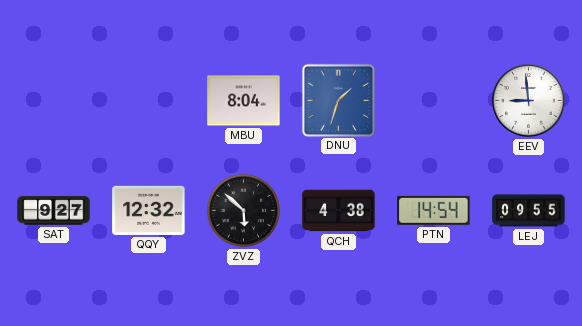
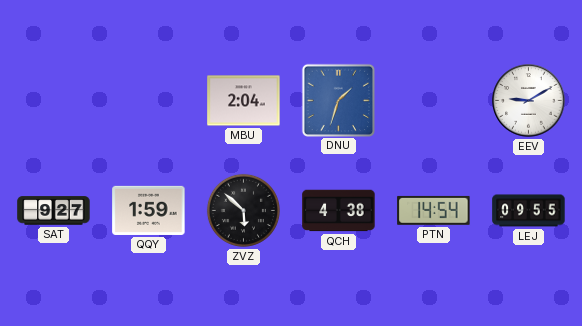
MBU: 8:04 -> 2:04 (244, 101)
EEV: 8:59 -> 9:10 (529, 101)
QQY: 12:32 -> 1:59 (149, 210)
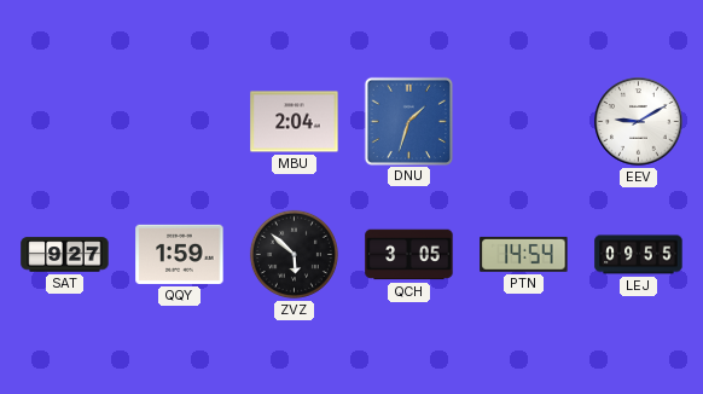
QCH: 4:38 -> 3:05 (409, 255)
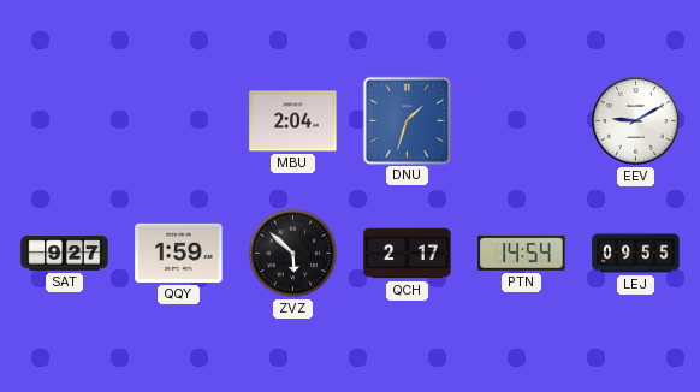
QCH: 3:05 -> 2:17 (408, 254)
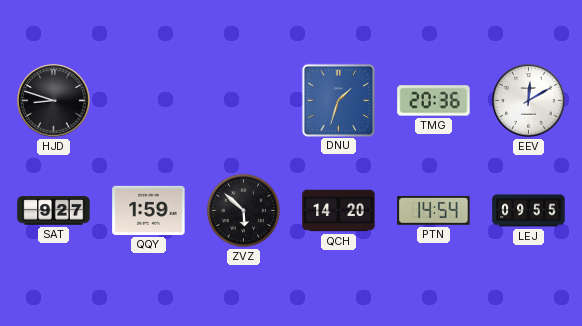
HJD: none -> 8:48 (54, 101)
MBU: 2:04 -> none (293, 121)
TMG: none -> 20:36 (434, 101)
EEV: 9:10 -> 12:10 (529, 101)
QCH: 2:17 -> 14:20 (339, 211)
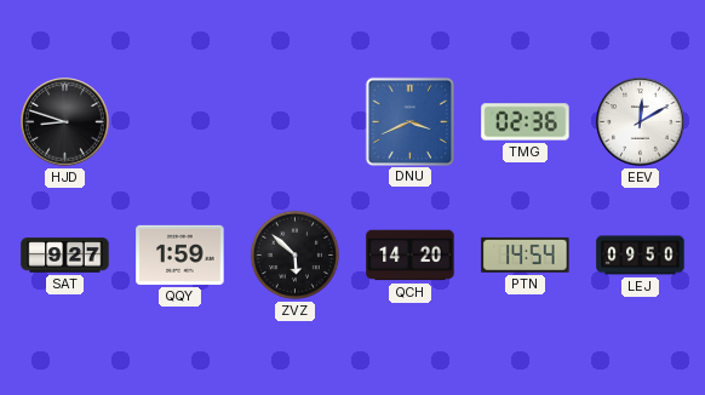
DNU: 1:33 -> 3:41 (409, 121)
TMG: 20:36 -> 02:36 (526, 122)
LEJ: 09:55 -> 09:50 (641, 256)
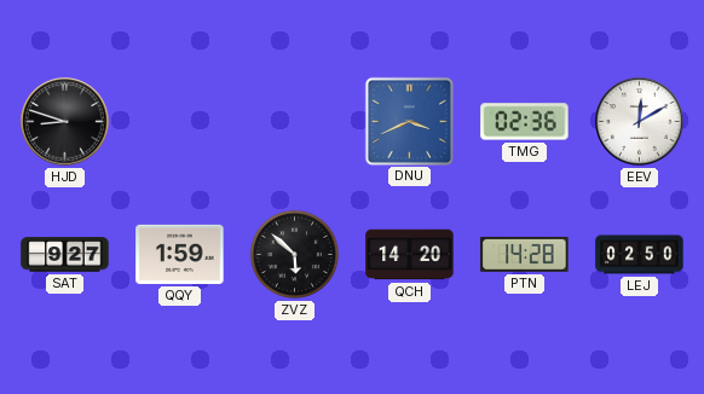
PTN: 14:54 -> 14:28 (525, 254)
LEJ: 09:50 -> 02:50 (640, 255)
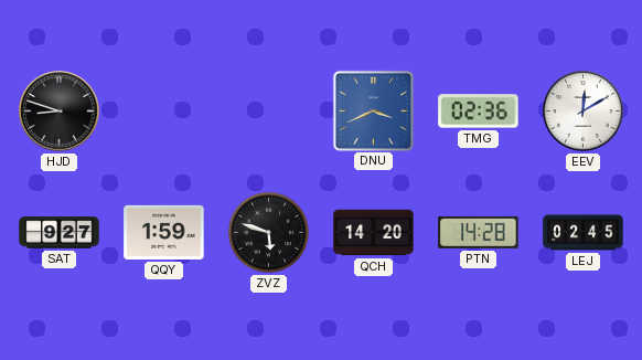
ZVZ: 5:52 -> 5:48 (268, 232)
LEJ: 02:50 -> 02:45 (584, 233)
